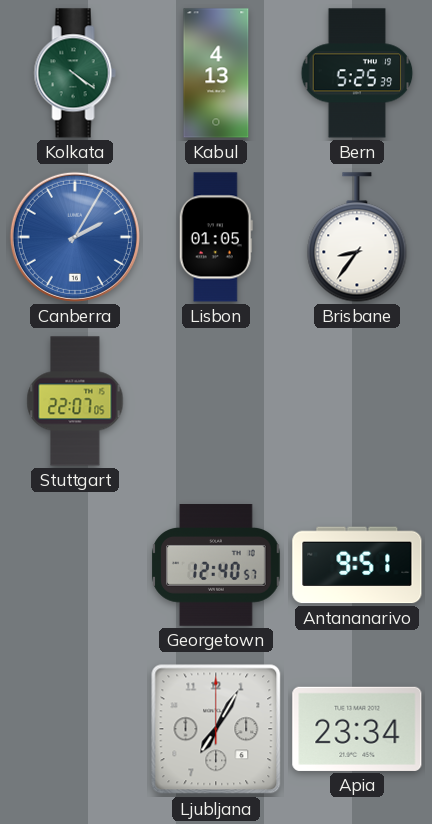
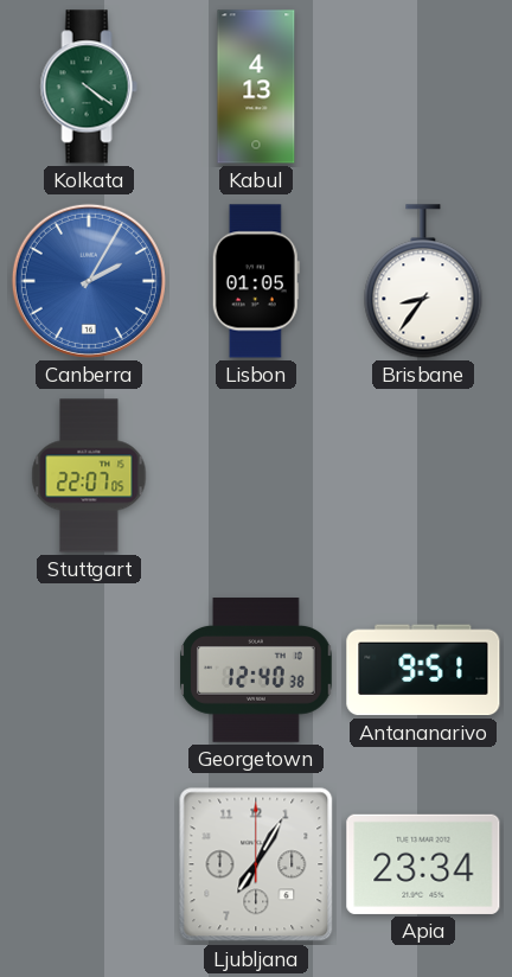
Bern: 5:25 -> none (357, 73)
Georgetown: 12:40:57 -> 12:40:38 (256, 670)
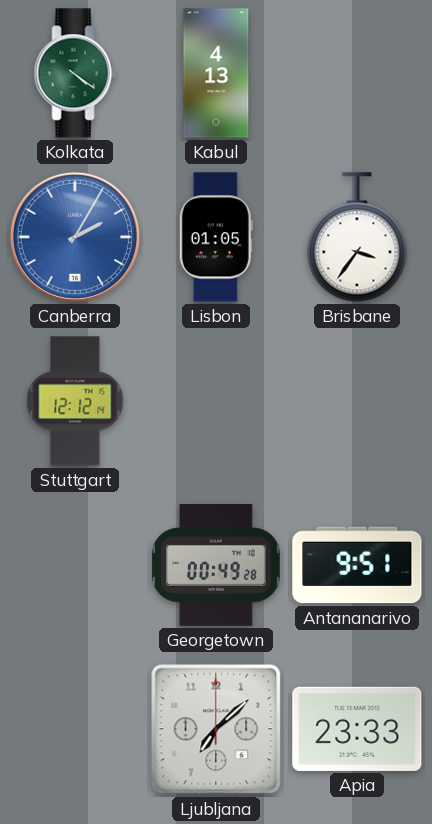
Brisbane: 8:36 -> 3:36 (357, 237)
Stuttgart: 22:07 -> 12:12 (75, 401)
Georgetown: 12:40 -> 00:49 (216, 565)
Ljubljana: 7:05 -> 7:08 (216, 729)
Apia: 23:34 -> 23:33 (357, 729)
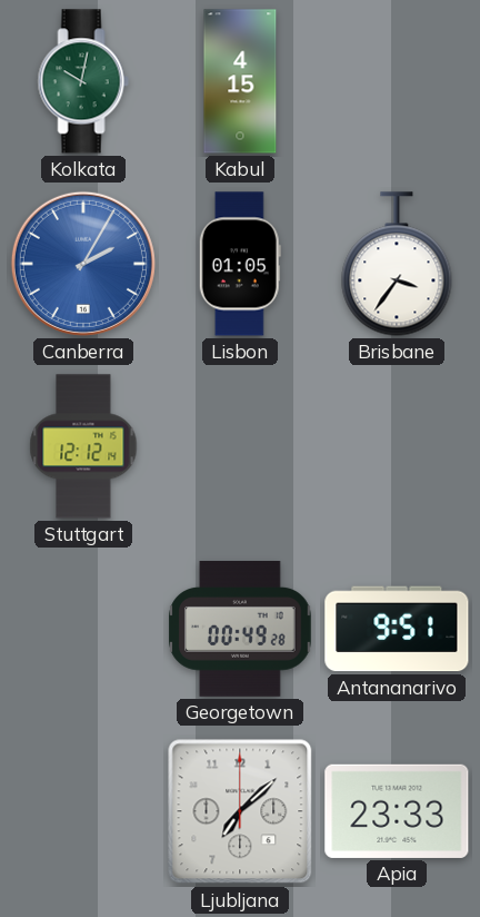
Kolkata: 4:21 -> 10:02 (83, 81)
Kabul: 4:13 -> 4:15 (240, 81)
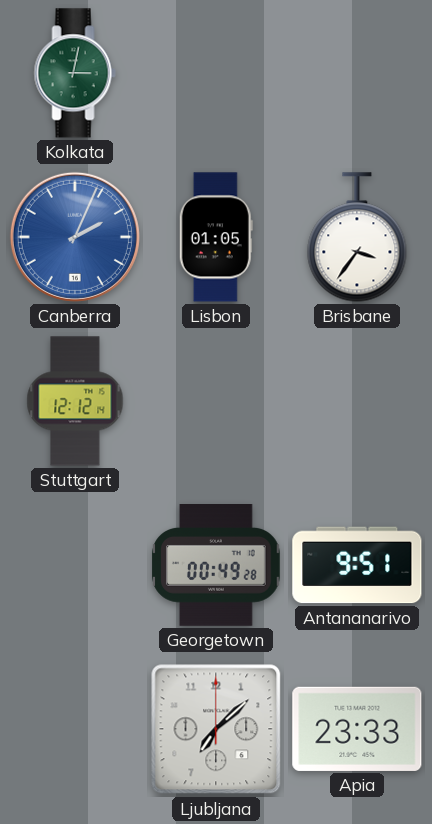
Kolkata: 10:02 -> 3:02 (75, 73)
Kabul: 4:15 -> none (240, 81)
Canberra: 2:05 -> 2:04 (75, 237)
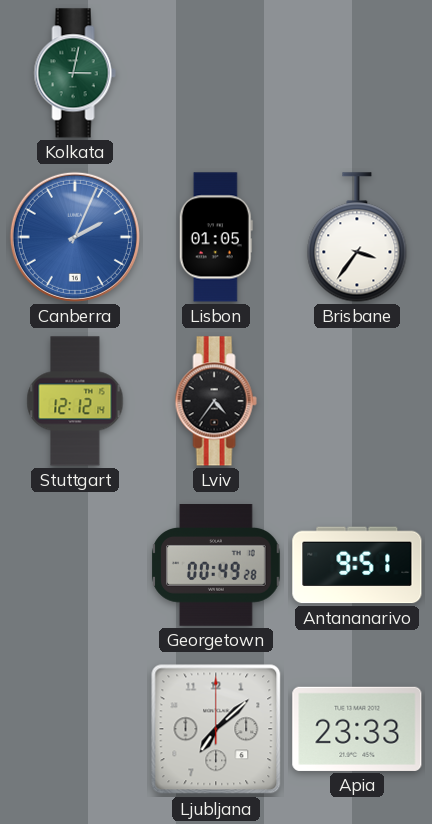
Lviv: none -> 4:36 (216, 401)
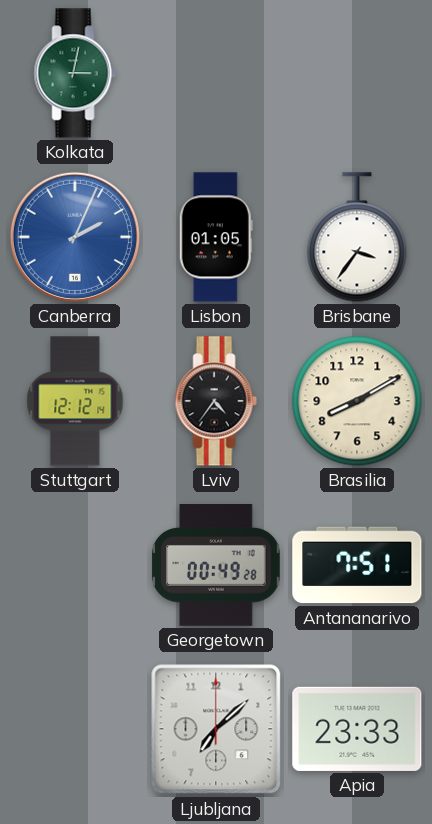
Brasilia: none -> 8:10 (357, 401)
Antananarivo: 9:51 -> 7:51 (357, 565)
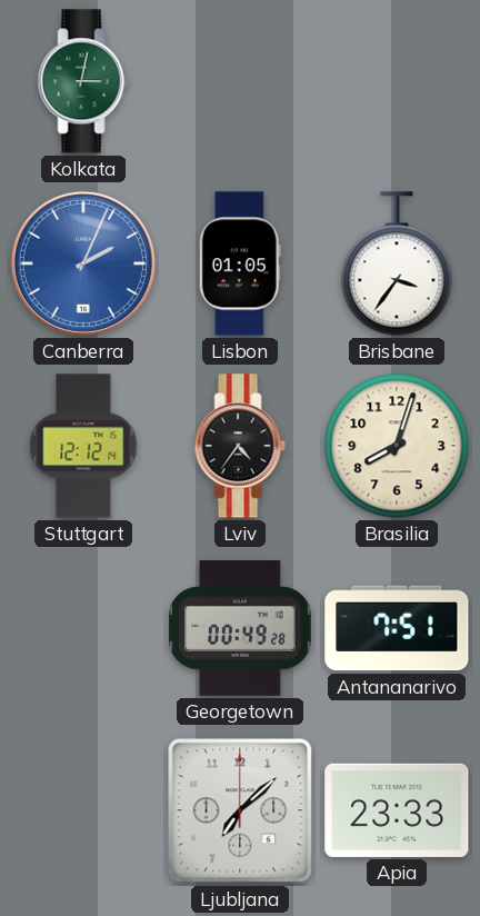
Brasilia: 8:10 -> 8:03 (397, 446)
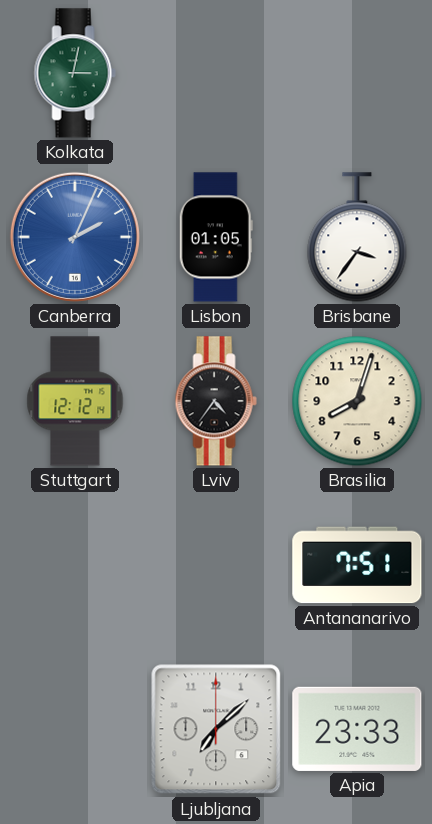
Georgetown: 00:49 -> none (240, 628)
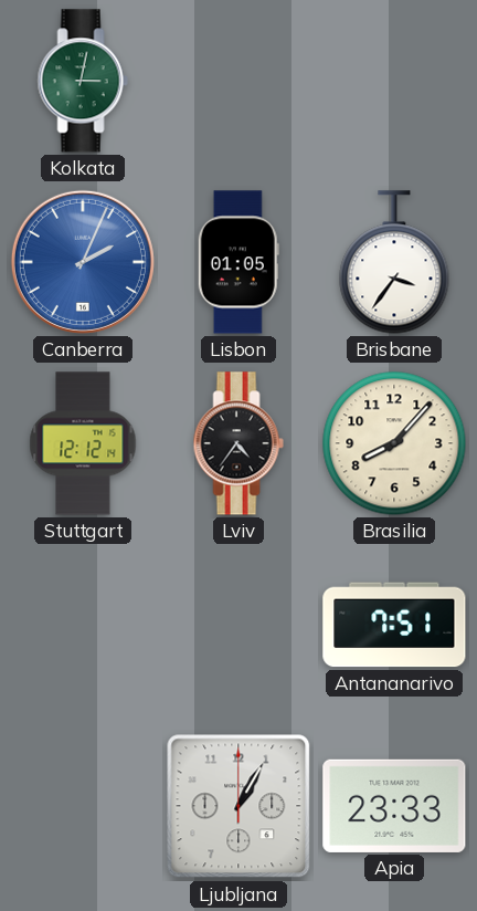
Brasilia: 8:03 -> 8:07 (394, 443)
Ljubljana: 7:08 -> 1:05 (239, 806)
